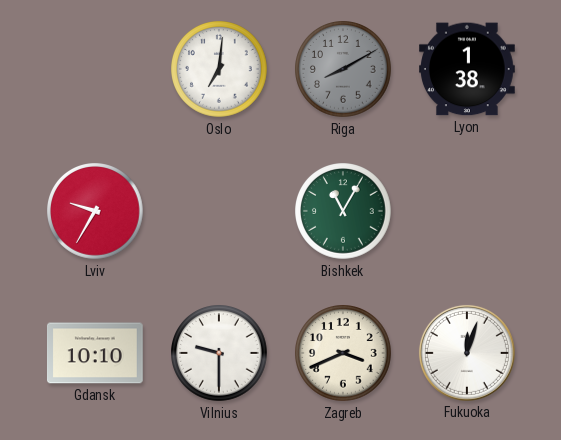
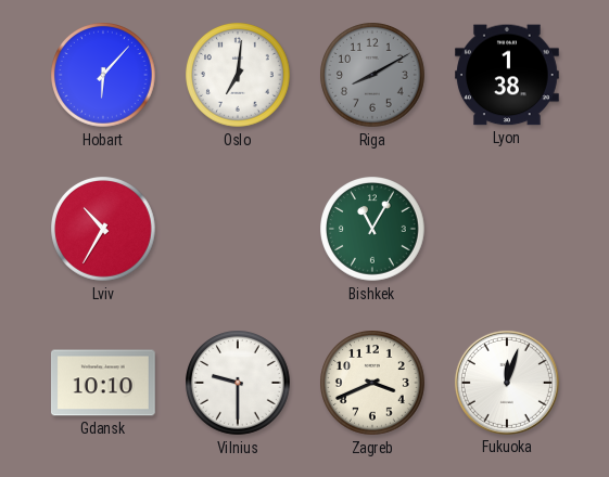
Hobart: none -> 6:07 (104, 76)
Lviv: 9:35 -> 10:35 (104, 230)
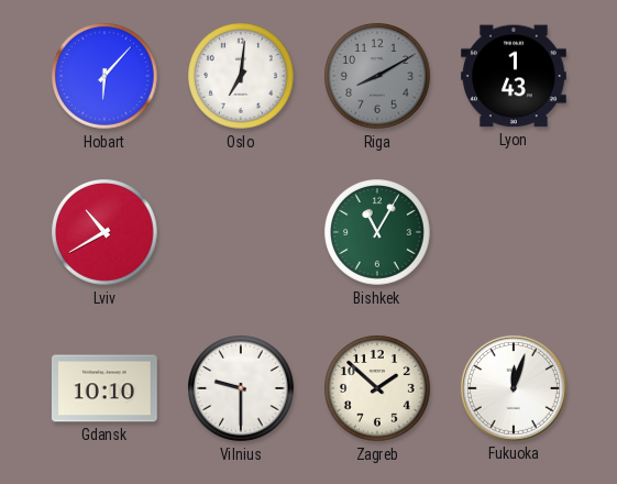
Lyon: 1:38 -> 1:43 (515, 76)
Lviv: 10:35 -> 10:40 (106, 233)
Zagreb: 3:41 -> 1:52 (378, 389)
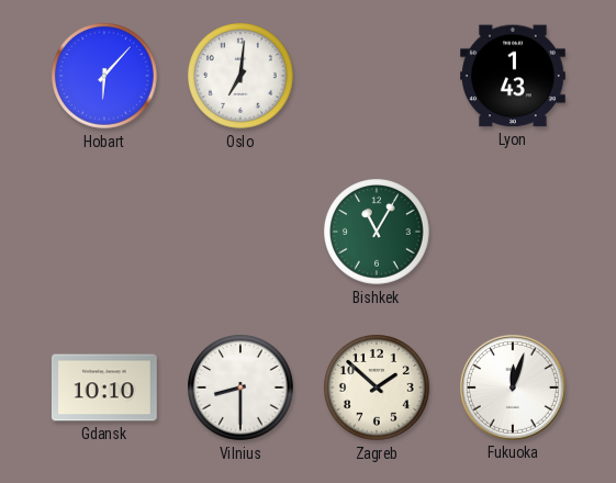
Riga: 8:10 -> none (378, 77)
Lviv: 10:40 -> none (106, 233)
Vilnius: 9:30 -> 8:30 (242, 389)
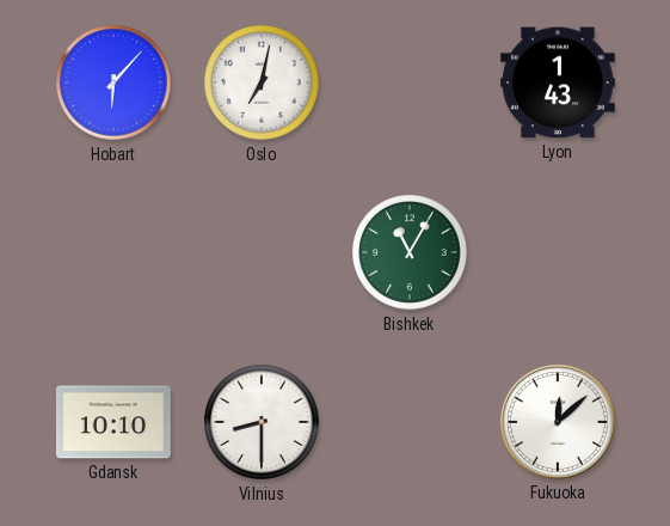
Oslo: 7:01 -> 7:02 (263, 84)
Zagreb: 1:52 -> none (378, 389)
Fukuoka: 12:03 -> 12:08 (558, 422)
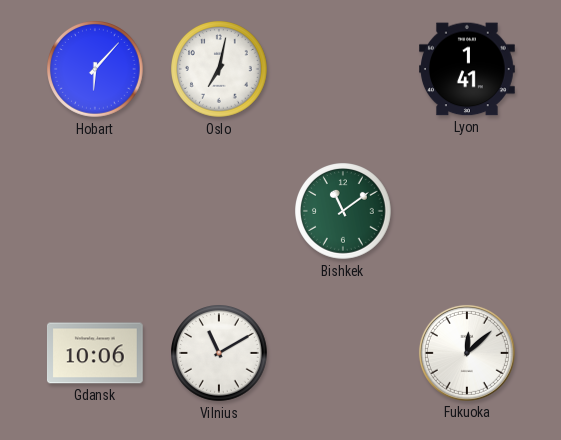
Lyon: 1:43 -> 1:41 (468, 69)
Bishkek: 11:05 -> 11:09 (344, 212)
Gdansk: 10:10 -> 10:06 (95, 353)
Vilnius: 8:30 -> 11:10 (220, 354)
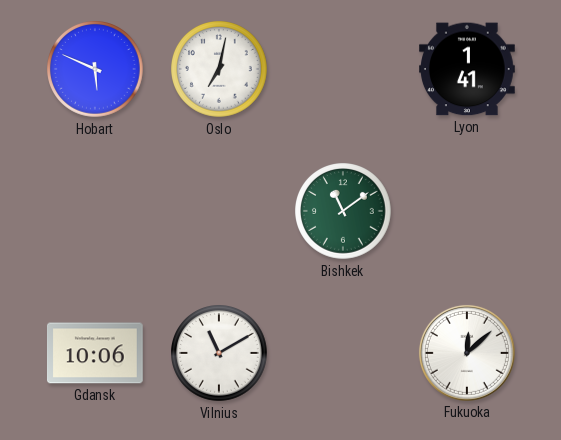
Hobart: 6:07 -> 5:49 (96, 70)
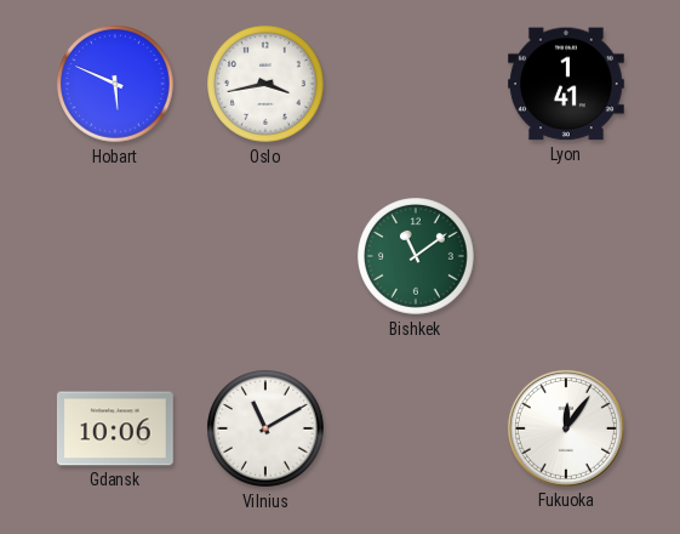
Oslo: 7:02 -> 3:43 (267, 85)
Fukuoka: 12:08 -> 12:06 (566, 428)
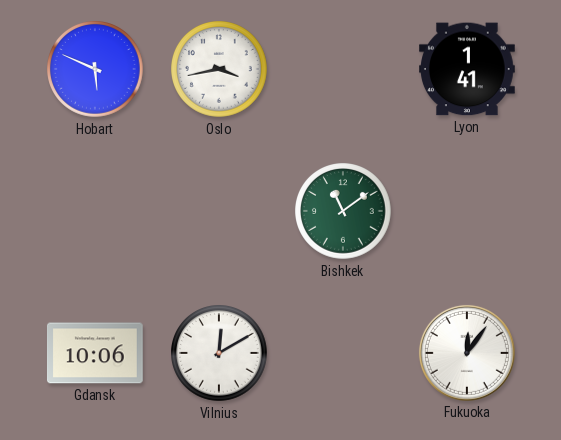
Vilnius: 11:10 -> 12:10 (220, 354)
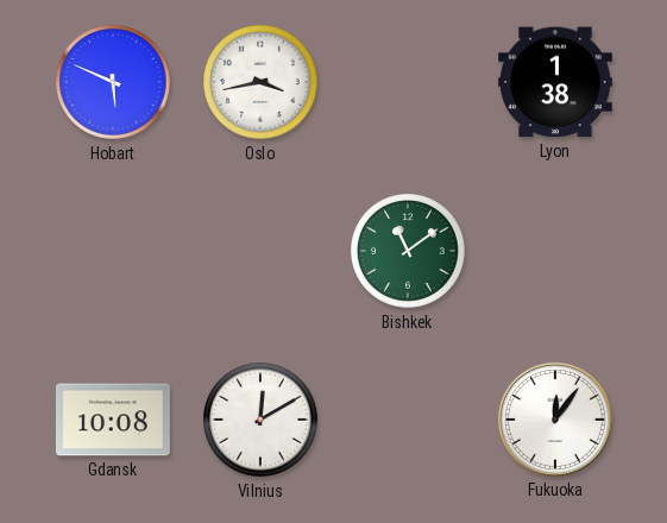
Lyon: 1:41 -> 1:38 (556, 82)
Gdansk: 10:06 -> 10:08 (113, 420)
